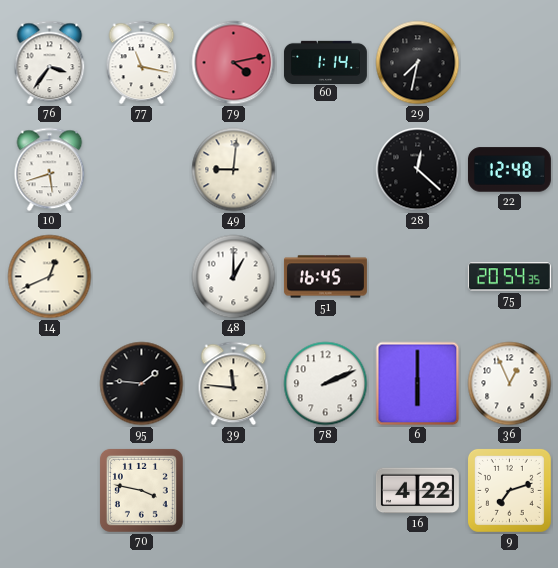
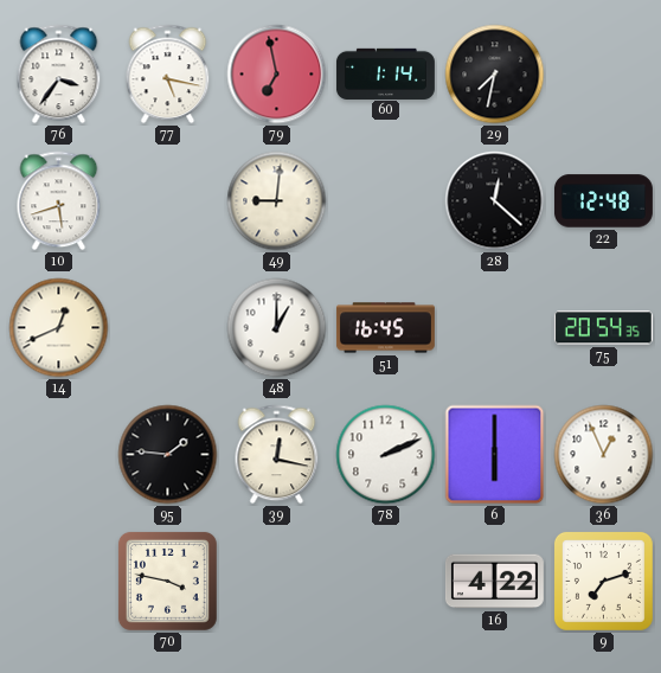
77: 11:17 -> 5:17 (168, 75)
79: 4:13 -> 6:58 (277, 75)
39: 11:46 -> 12:17 (277, 455)
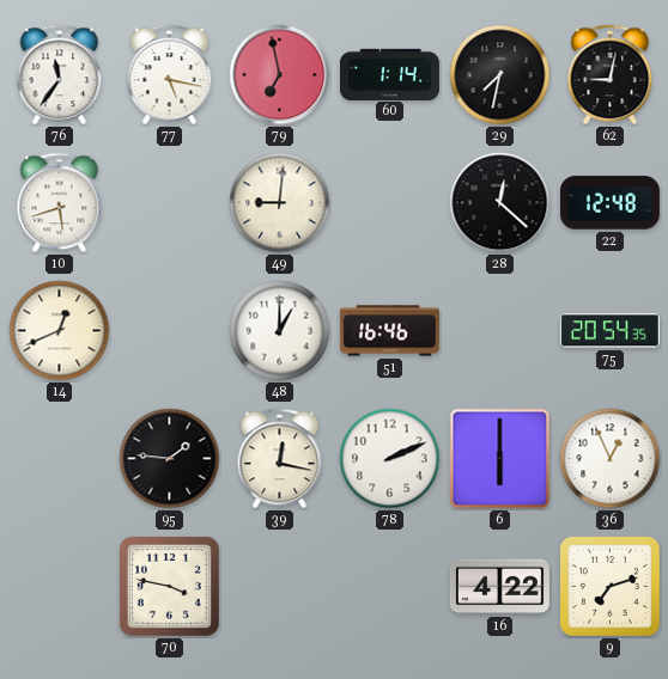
76: 3:36 -> 11:36 (60, 75)
62: none -> 9:02 (611, 75)
51: 16:45 -> 16:46 (389, 331)
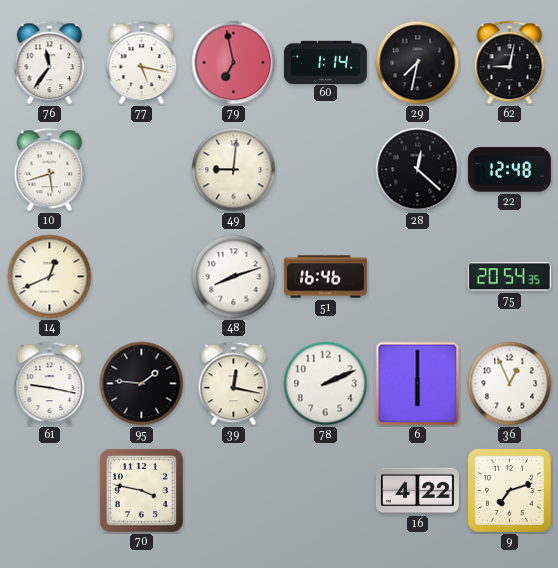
48: 1:00 -> 8:12 (234, 277)
61: none -> 9:17 (50, 384)
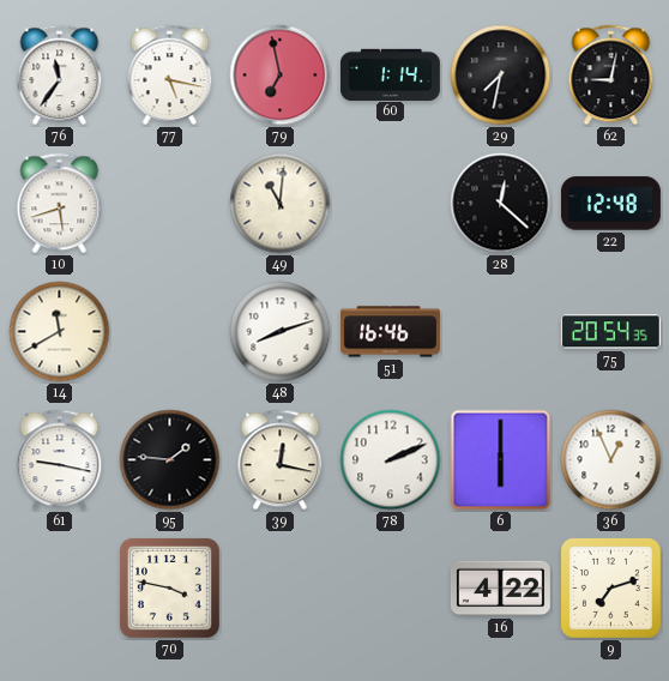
49: 9:01 -> 11:01 (281, 204)
14: 12:41 -> 11:40 (60, 332)
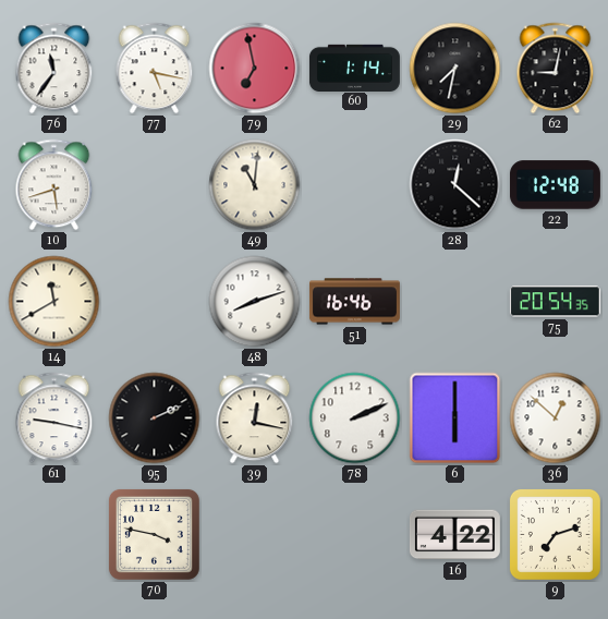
95: 1:46 -> 2:11 (155, 418)
36: 12:56 -> 12:52 (556, 418)
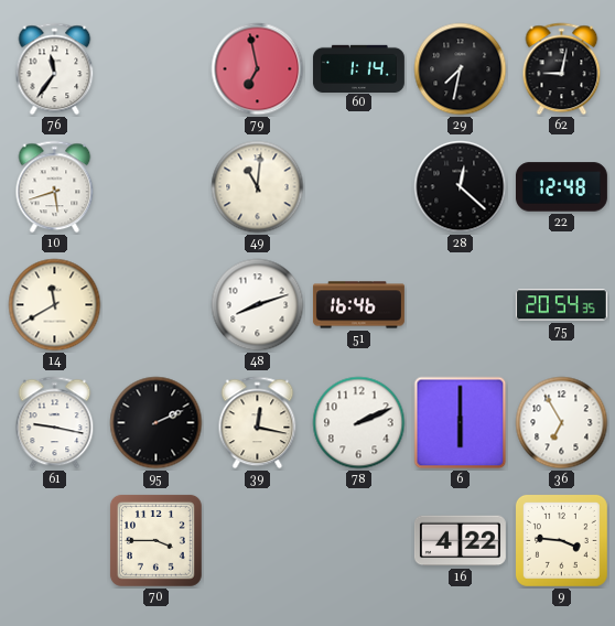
77: 5:17 -> none (155, 69)
36: 12:52 -> 6:55 (562, 423)
70: 3:47 -> 3:45 (155, 540)
9: 7:12 -> 3:46 (561, 540)
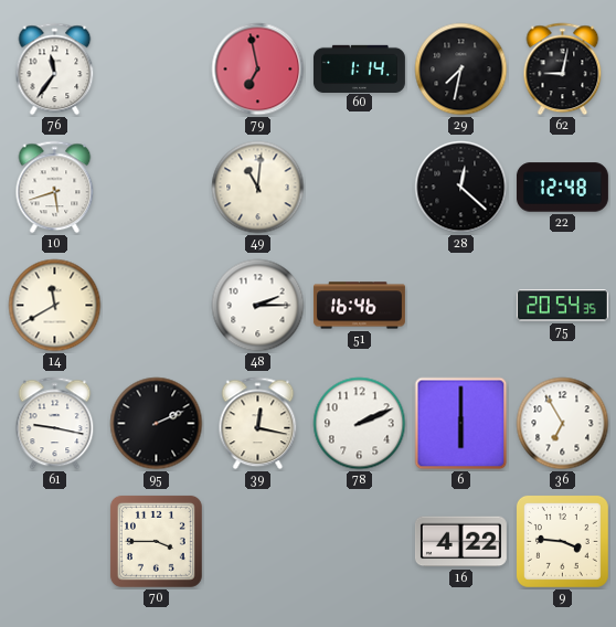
48: 8:12 -> 2:15 (258, 306)
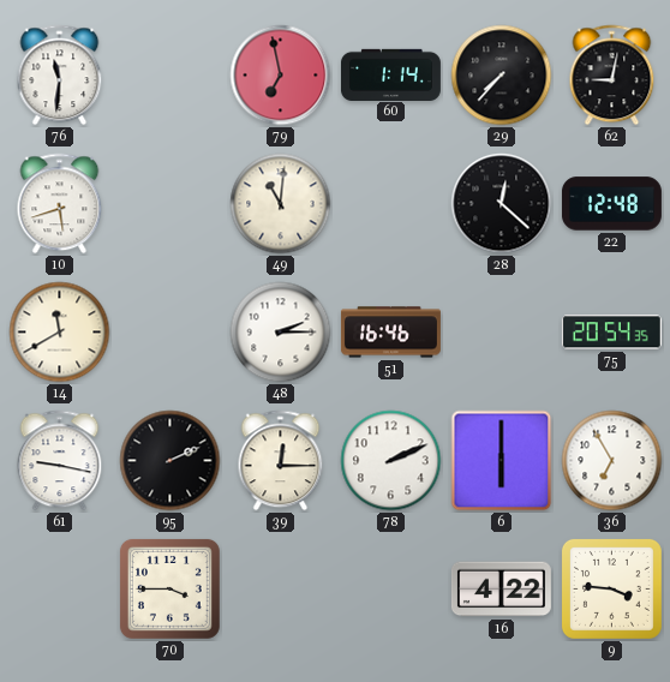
76: 11:36 -> 11:31 (60, 76)
29: 7:32 -> 7:37 (502, 76)
39: 12:17 -> 12:15 (281, 461)
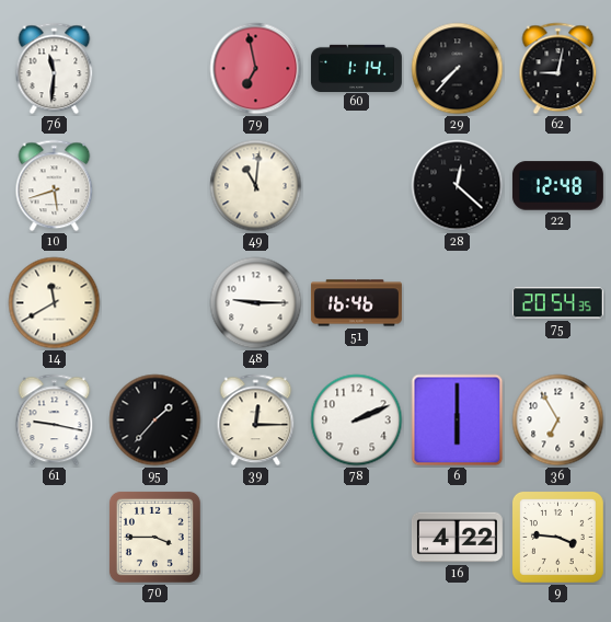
48: 2:15 -> 9:15 (256, 303)
95: 2:11 -> 1:37 (155, 421)
